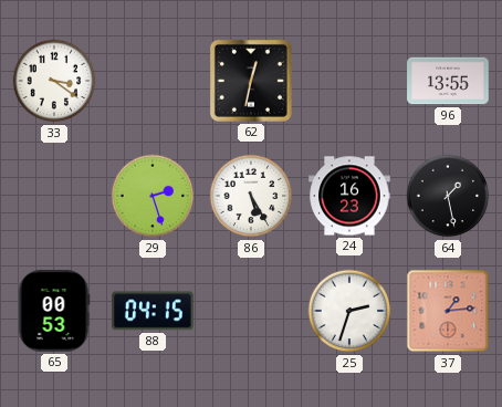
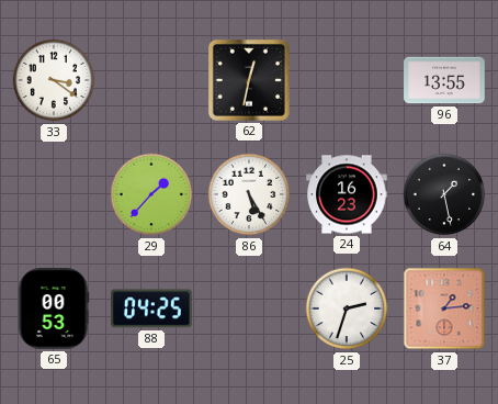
29: 2:27 -> 1:37 (151, 194)
88: 04:15 -> 04:25 (151, 308)
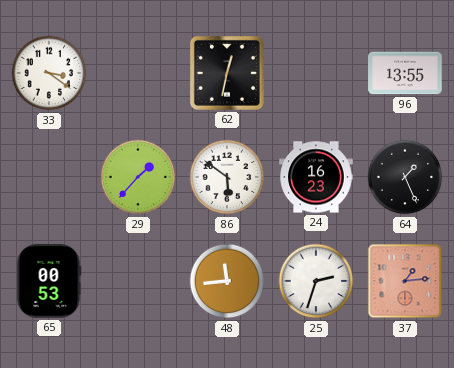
86: 5:25 -> 5:51 (227, 177)
64: 1:28 -> 1:26 (405, 177)
88: 04:25 -> none (151, 308)
48: none -> 11:44 (227, 281)
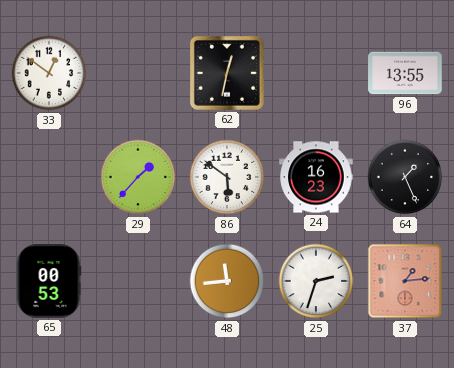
33: 3:21 -> 12:51 (49, 73)
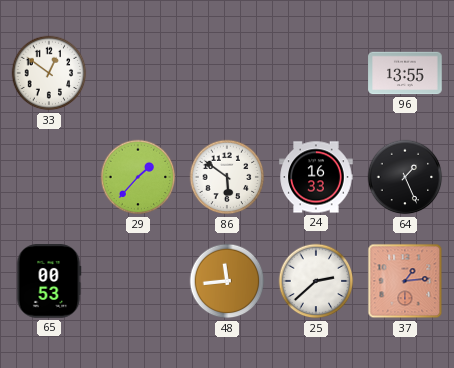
62: 12:32 -> none (227, 73)
24: 16:23 -> 16:33 (316, 177)
25: 2:33 -> 2:38 (316, 281)
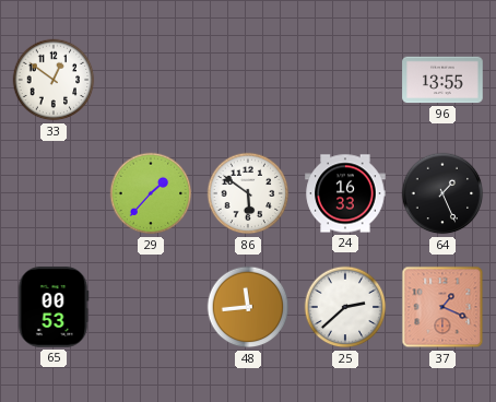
37: 1:14 -> 1:19 (442, 307)
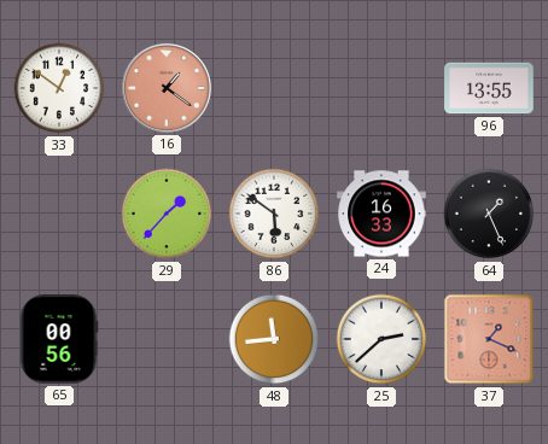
16: none -> 1:21 (167, 88)
65: 00:53 -> 00:56 (59, 339)
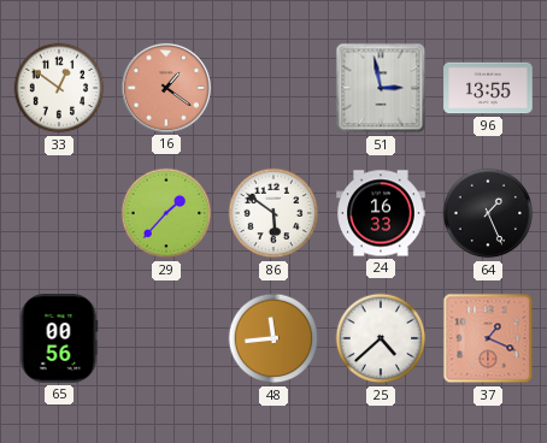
51: none -> 2:58 (381, 88)
25: 2:38 -> 4:38 (381, 338)
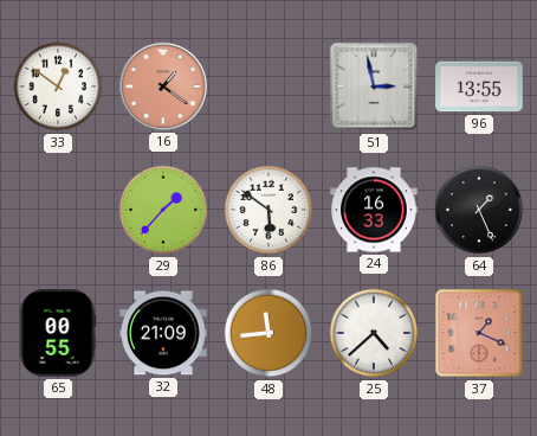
65: 00:56 -> 00:55 (58, 333)
32: none -> 21:09 (163, 333)
